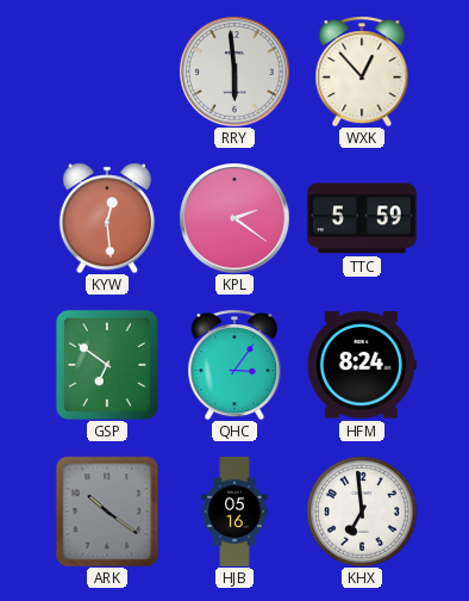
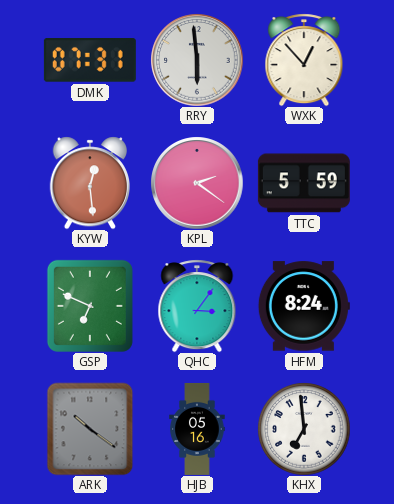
DMK: none -> 07:31 (90, 61)
GSP: 6:51 -> 6:49 (90, 306)
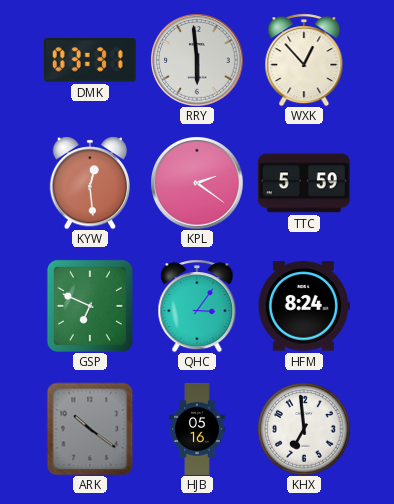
DMK: 07:31 -> 03:31 (90, 61)
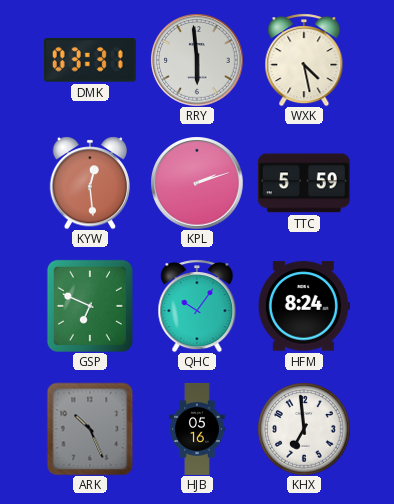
WXK: 12:53 -> 4:28 (304, 60)
KPL: 2:21 -> 2:12 (197, 183)
QHC: 3:06 -> 10:06 (197, 306)
ARK: 10:21 -> 10:26 (90, 429)
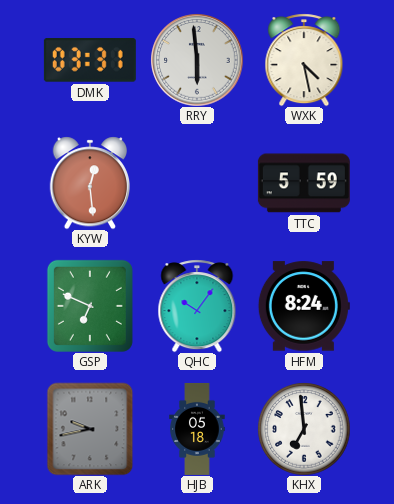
KPL: 2:12 -> none (197, 183)
ARK: 10:26 -> 9:43 (90, 429)
HJB: 05:16 -> 05:18 (197, 429)
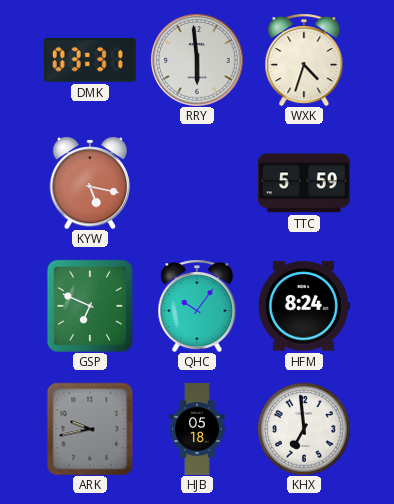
WXK: 4:28 -> 4:33 (304, 60)
KYW: 12:29 -> 5:17 (90, 183)
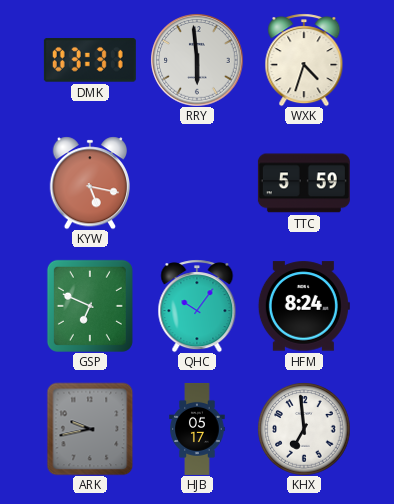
HJB: 05:18 -> 05:17 (197, 429)
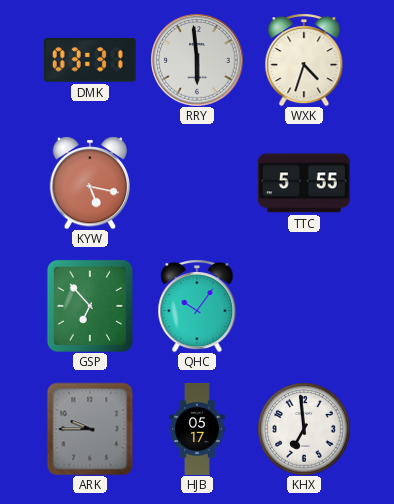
TTC: 5:59 -> 5:55 (304, 183)
GSP: 6:49 -> 6:53 (90, 306)
HFM: 8:24 -> none (304, 306)
ARK: 9:43 -> 9:45 (90, 429)
